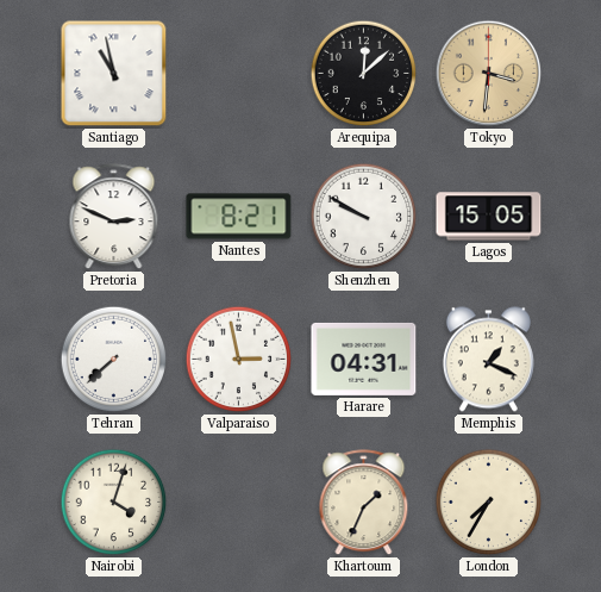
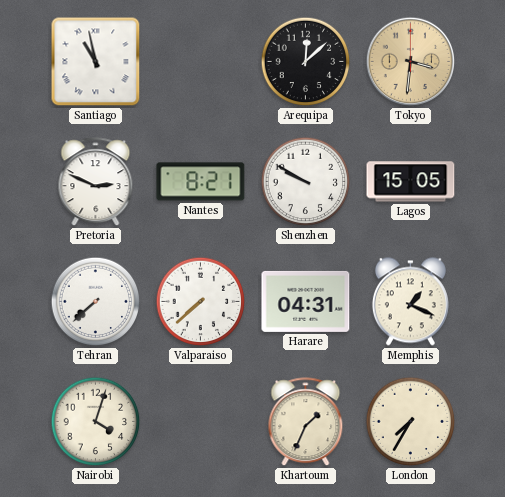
Valparaiso: 2:58 -> 7:38 (201, 302)
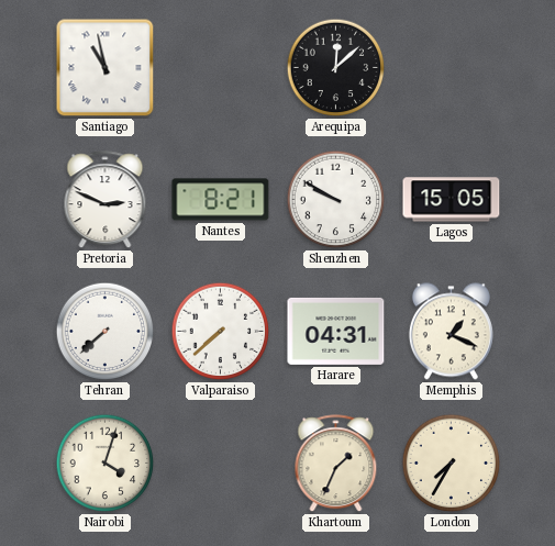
Tokyo: 3:31 -> none (411, 62)
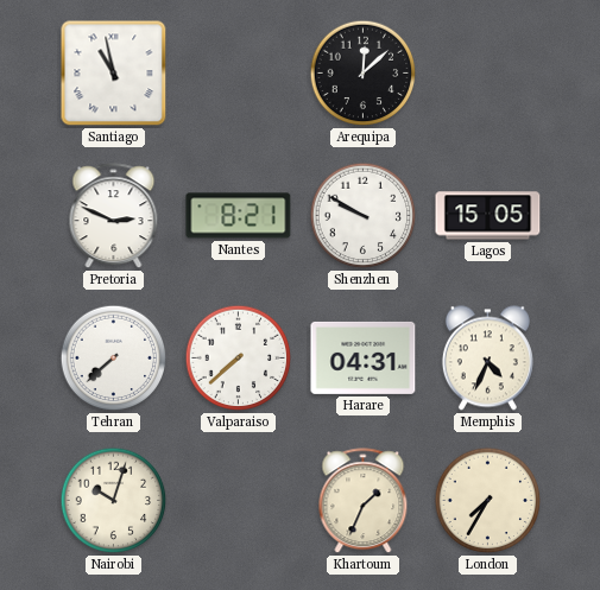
Memphis: 1:19 -> 4:34 (487, 359)
Nairobi: 4:03 -> 10:03 (114, 501)
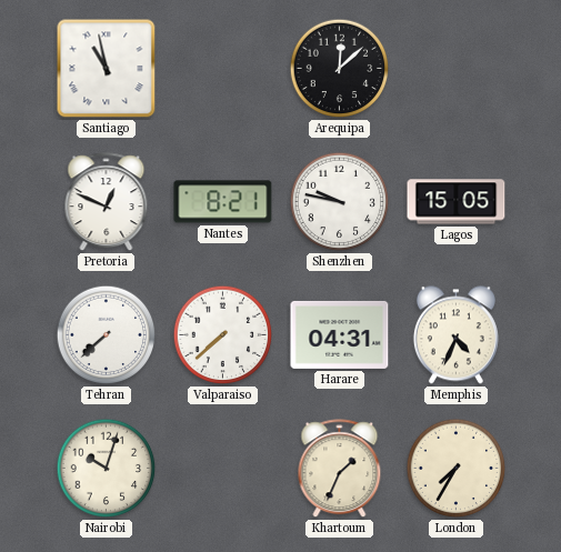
Pretoria: 2:49 -> 12:49 (107, 202)
Shenzhen: 9:50 -> 9:47 (340, 202)
